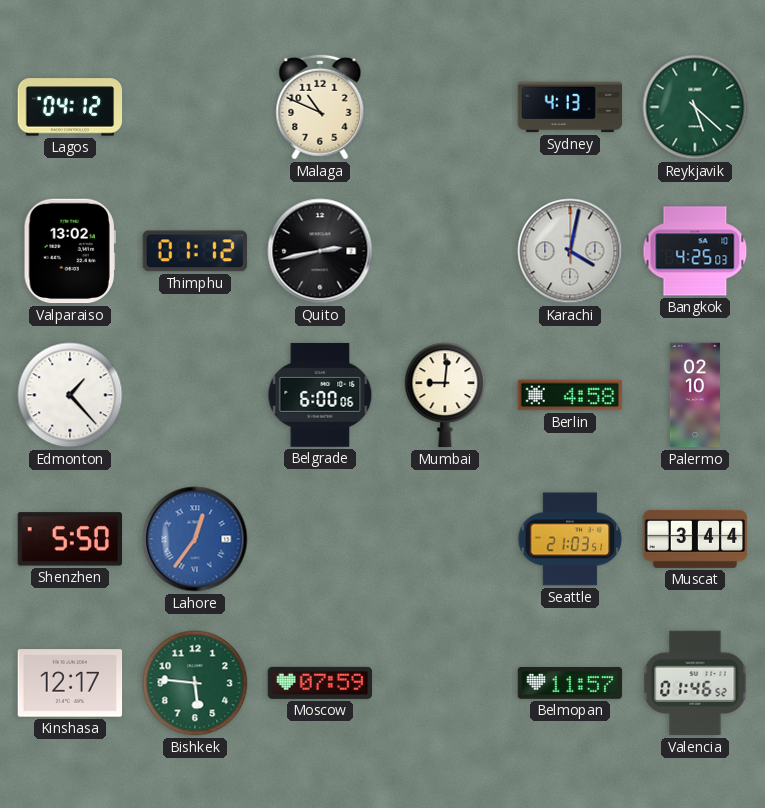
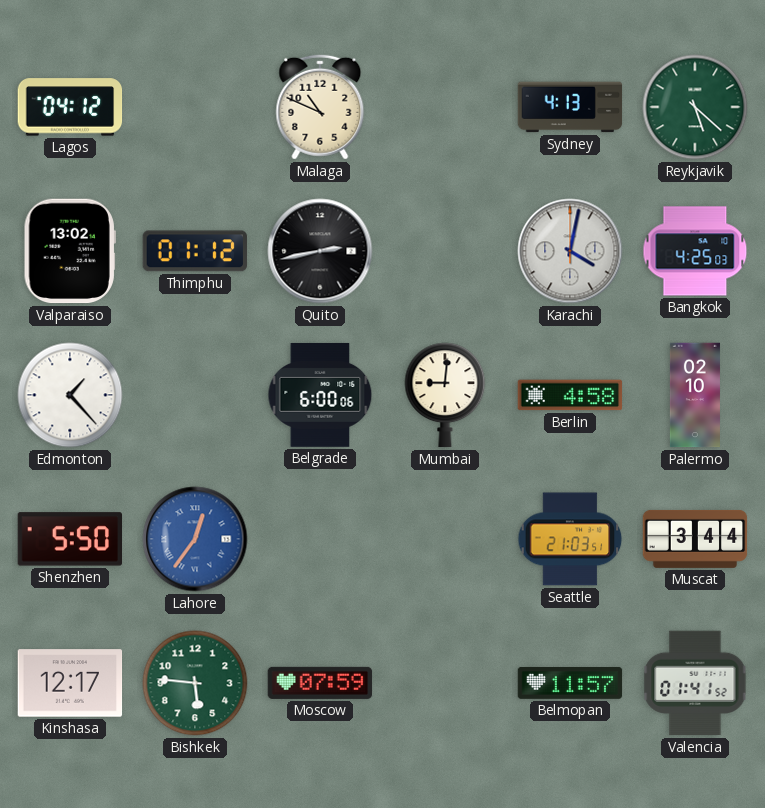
Valencia: 01:46 -> 01:41 (695, 683)
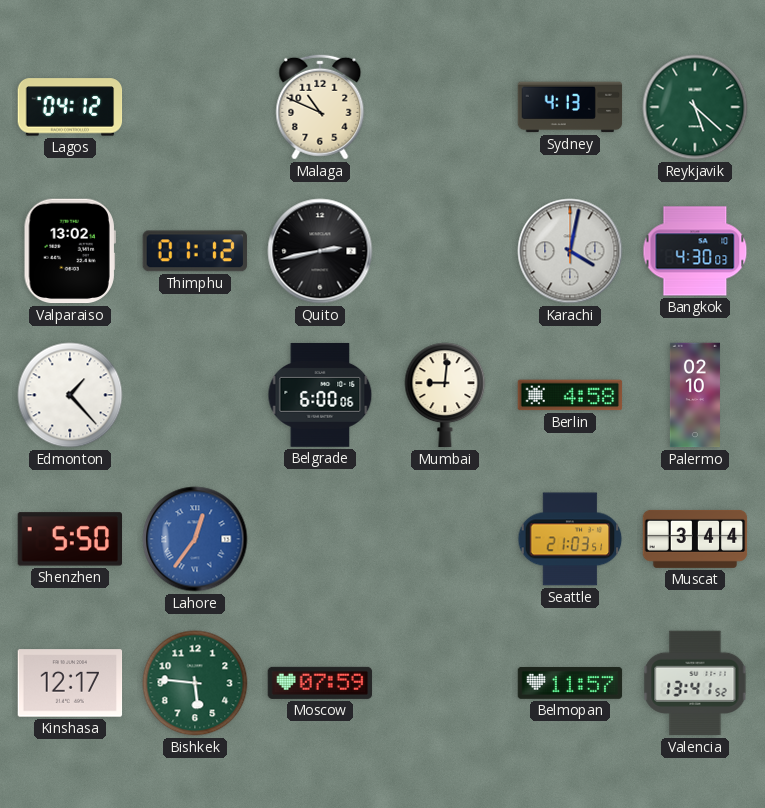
Bangkok: 4:25 -> 4:30 (695, 251)
Valencia: 01:41 -> 13:41 (695, 683)
